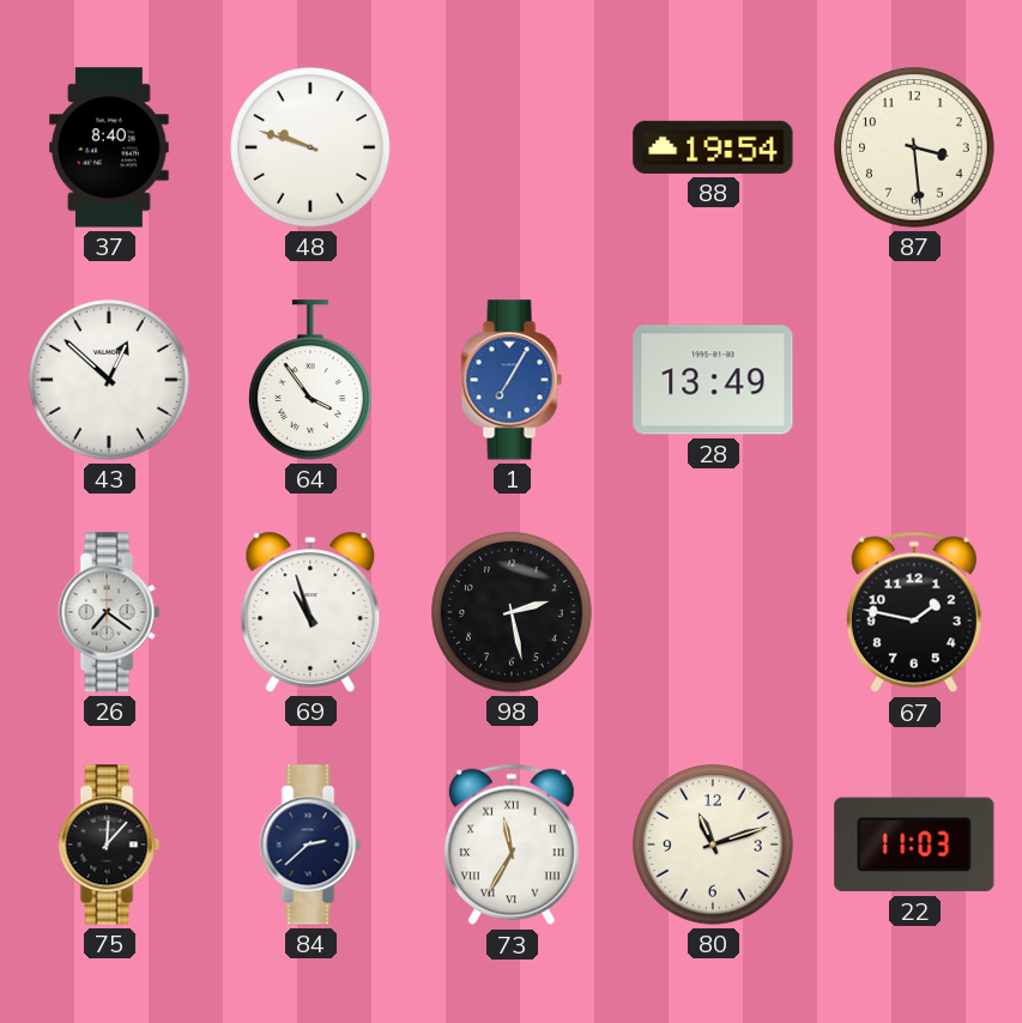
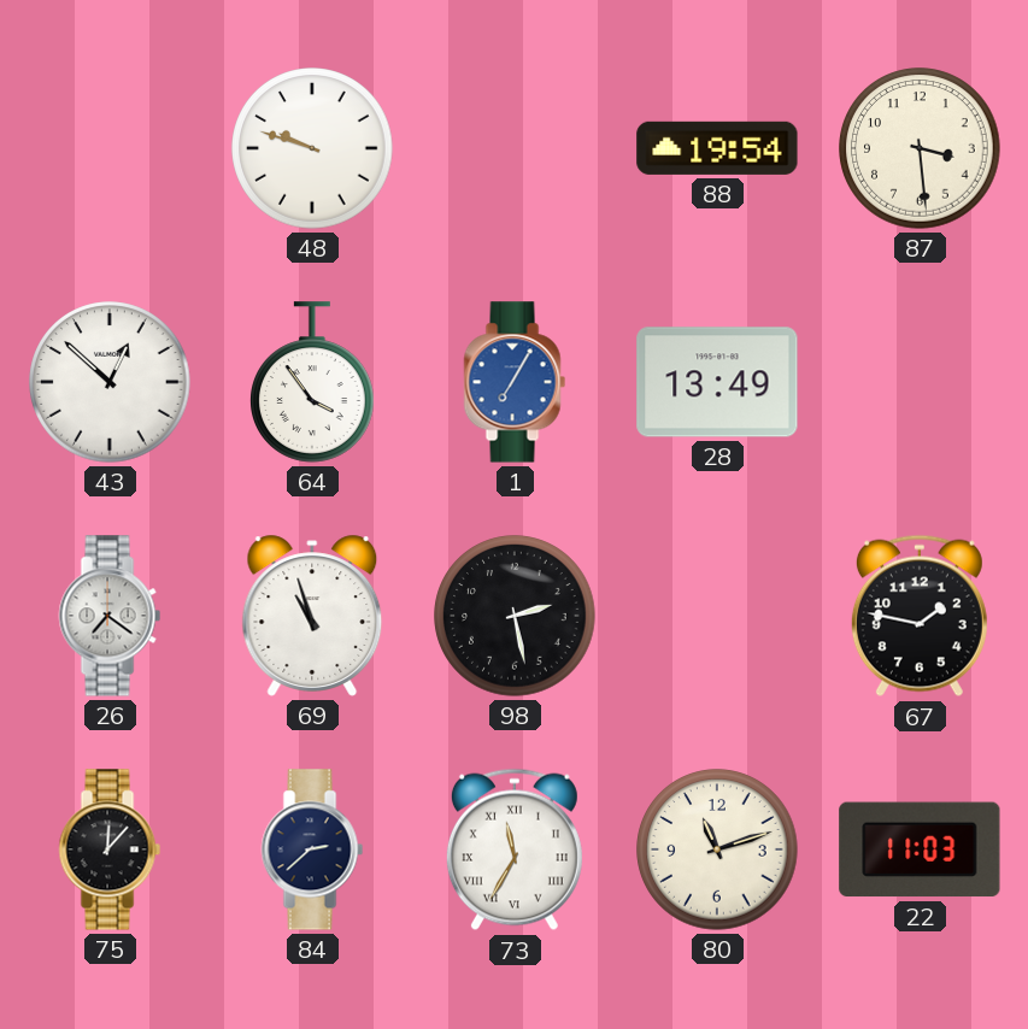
37: 8:40 -> none (110, 147)
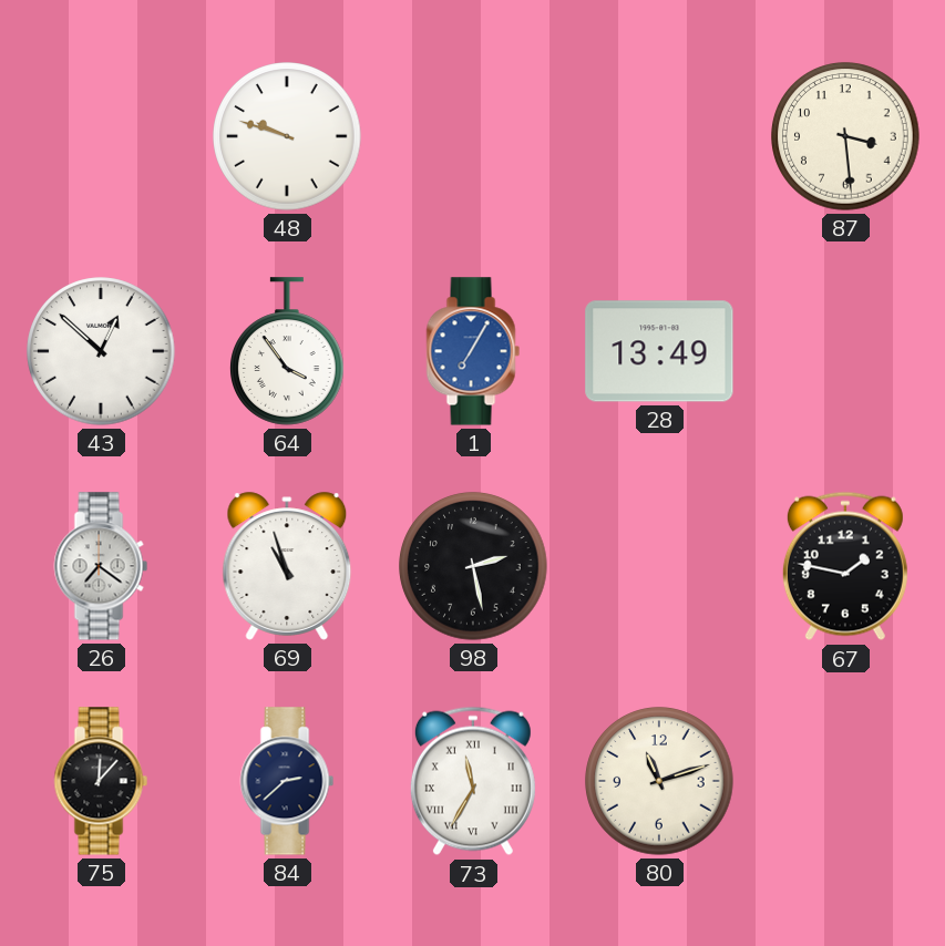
88: 19:54 -> none (717, 148)
22: 11:03 -> none (920, 849)
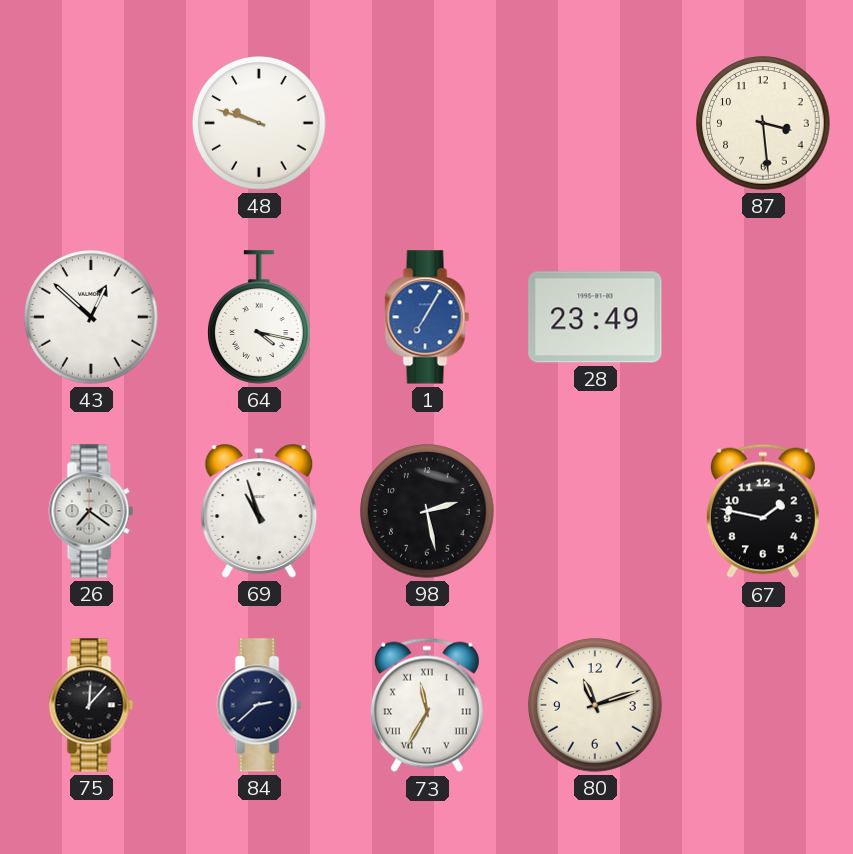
64: 3:54 -> 4:17 (260, 317)
28: 13:49 -> 23:49 (595, 317)
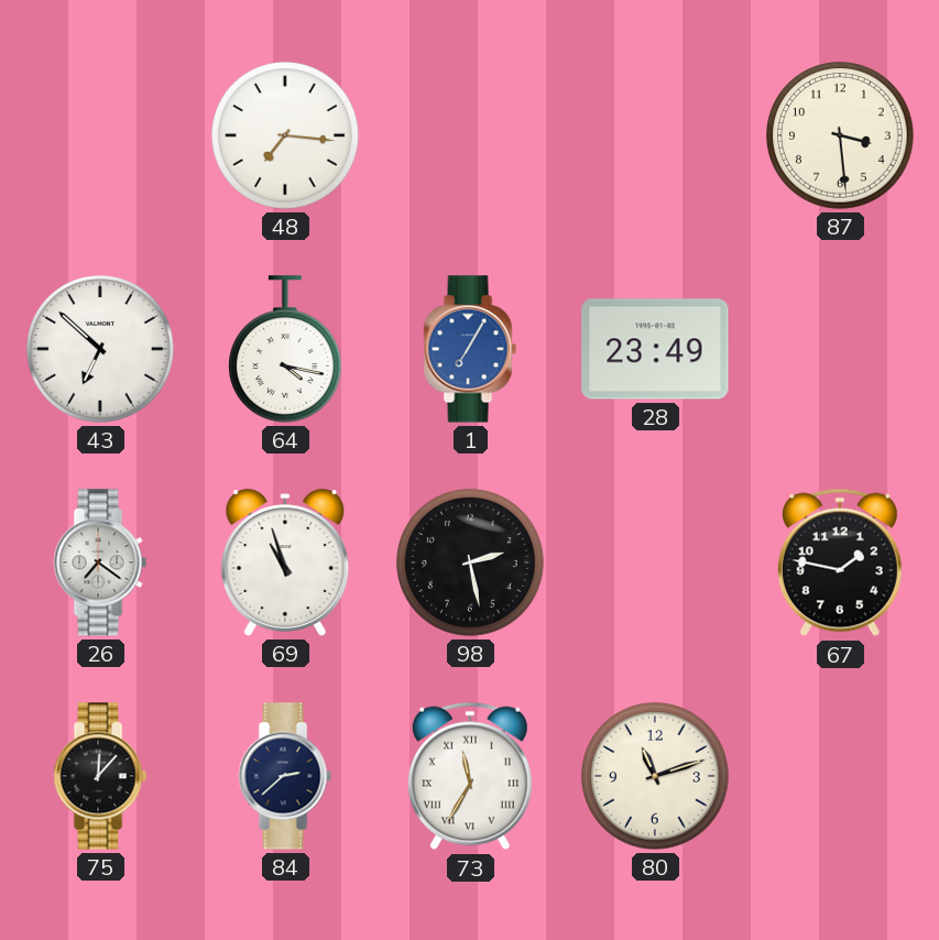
48: 9:48 -> 7:16 (285, 135)
43: 12:52 -> 6:52 (100, 349)
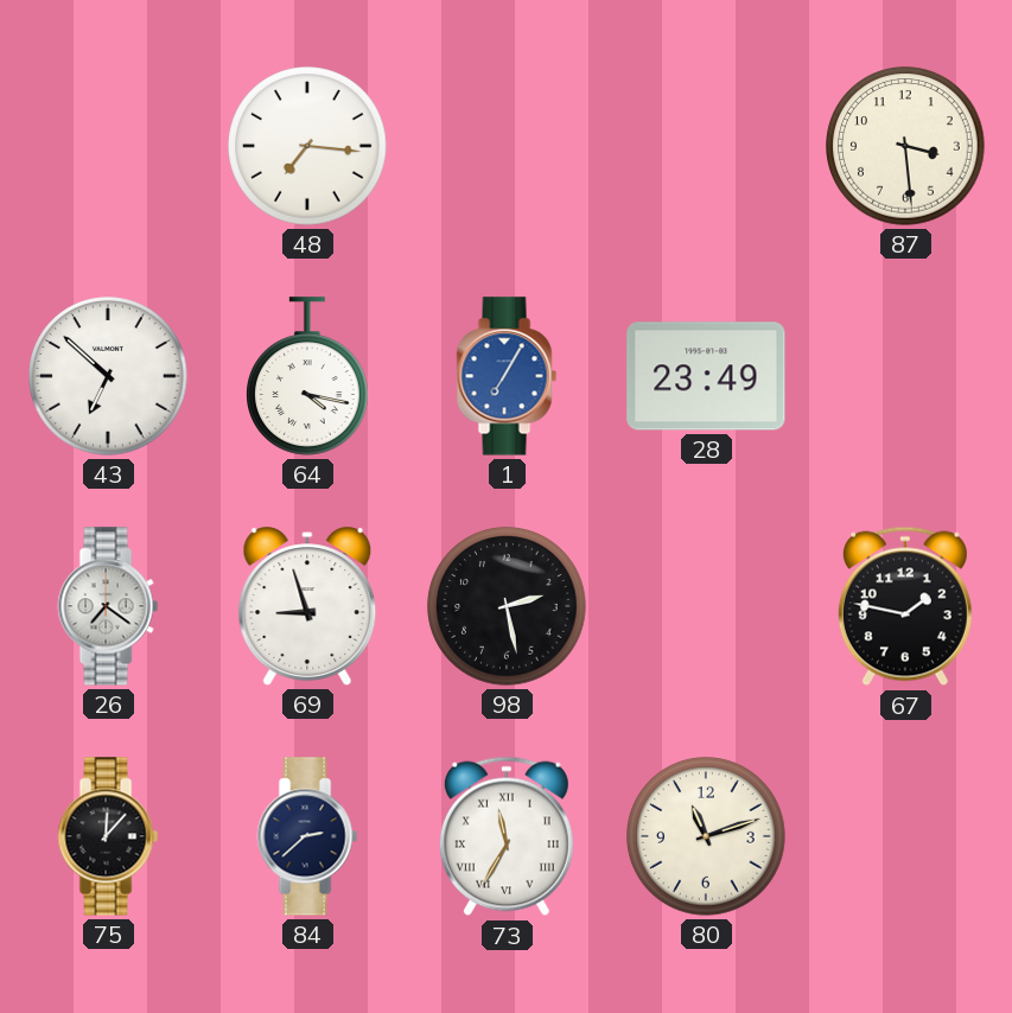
69: 10:57 -> 8:57 (307, 606)
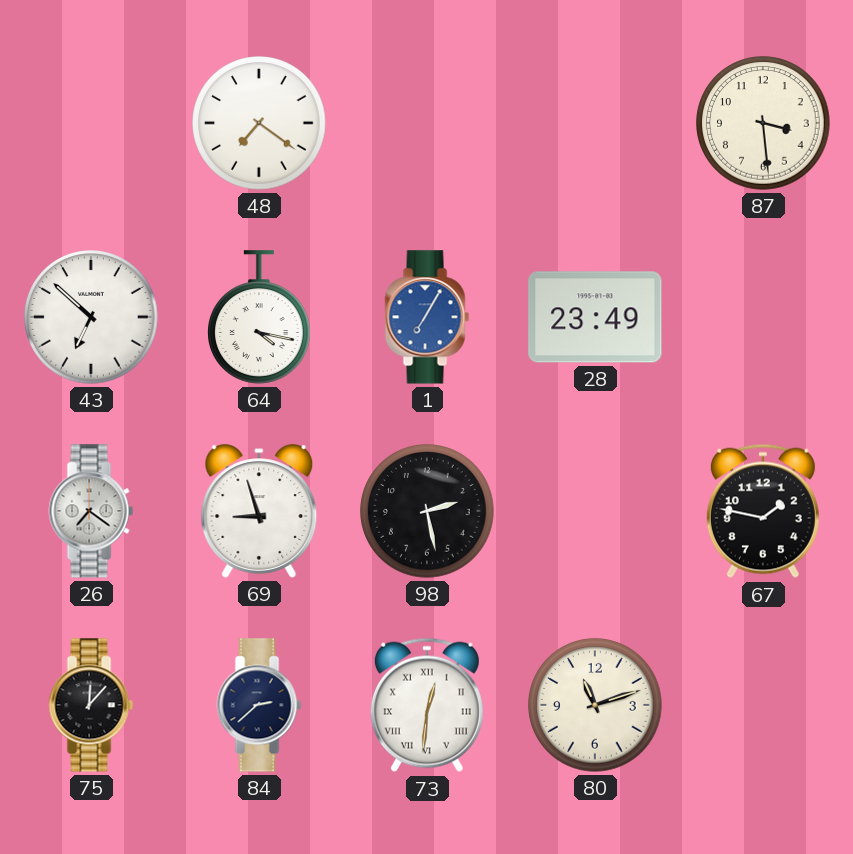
48: 7:16 -> 7:21 (259, 123)
73: 11:35 -> 12:31 (427, 705)
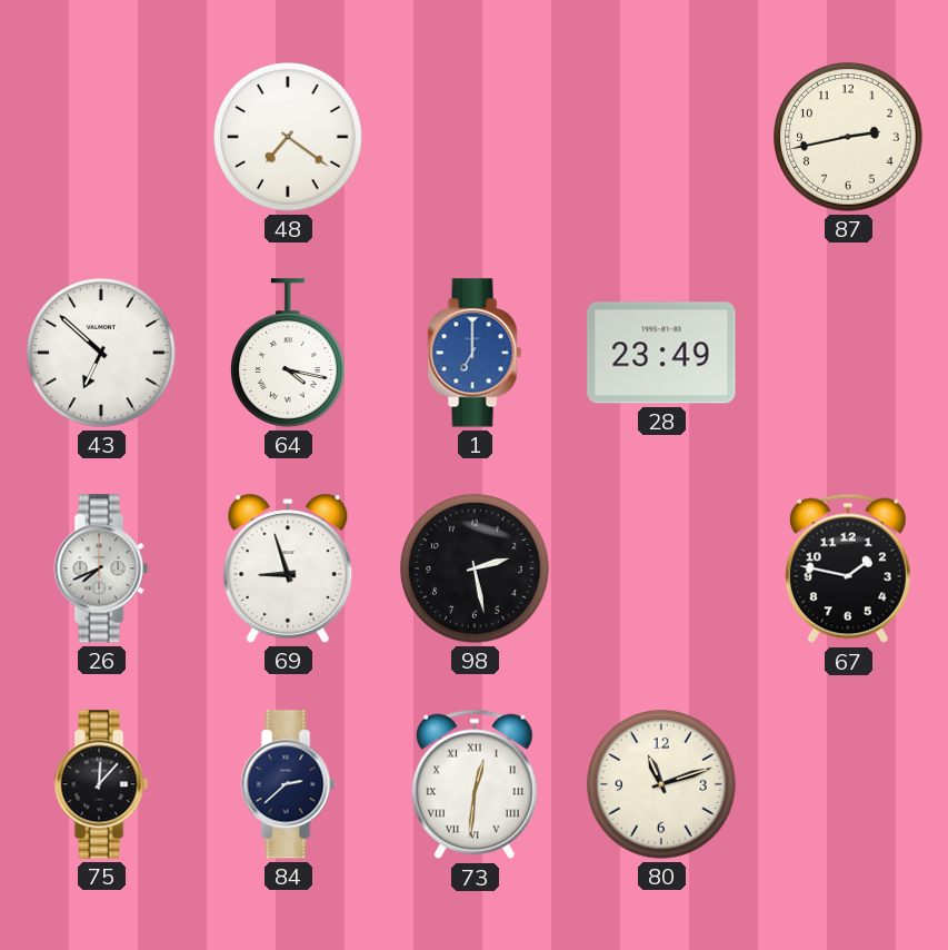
87: 3:29 -> 2:43 (848, 137)
1: 7:05 -> 7:00 (475, 353)
26: 7:21 -> 7:41 (101, 568)
